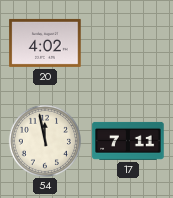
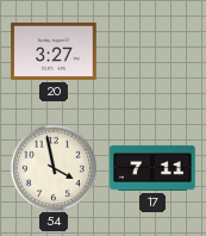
20: 4:02 -> 3:27 (54, 51)
54: 11:58 -> 3:58 (52, 167)
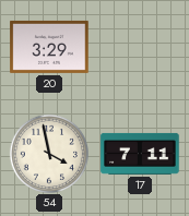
20: 3:27 -> 3:29 (49, 47)
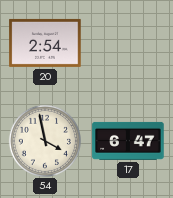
20: 3:29 -> 2:54 (45, 43)
17: 7:11 -> 6:47 (128, 141)
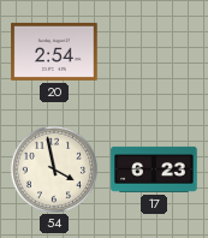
17: 6:47 -> 6:23 (154, 169)
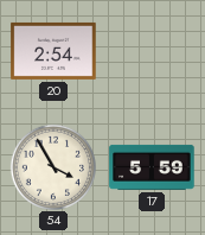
54: 3:58 -> 3:55 (52, 166)
17: 6:23 -> 5:59 (152, 167)
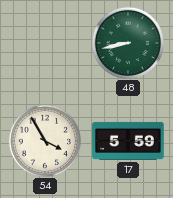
20: 2:54 -> none (53, 51)
48: none -> 8:43 (127, 42)
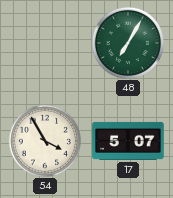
48: 8:43 -> 7:05 (127, 42)
17: 5:59 -> 5:07 (128, 141)
